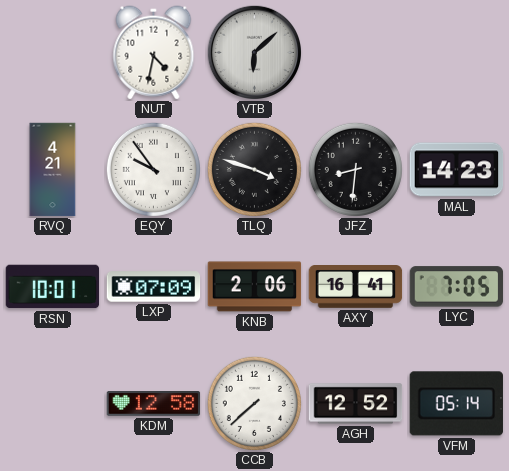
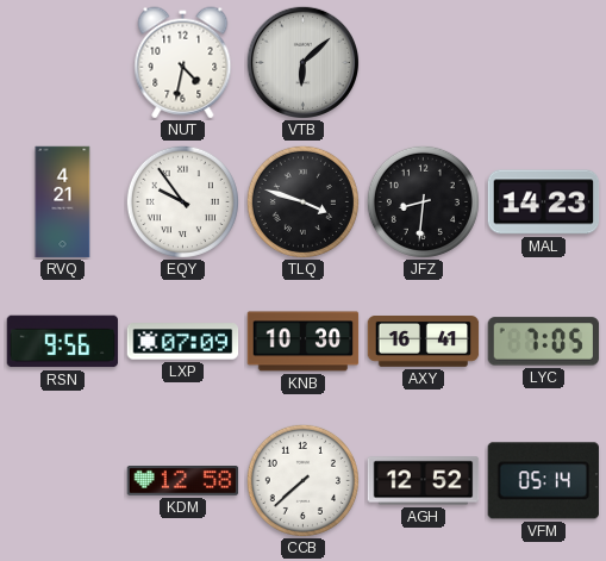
RSN: 10:01 -> 9:56 (63, 342)
KNB: 2:06 -> 10:30 (304, 342)
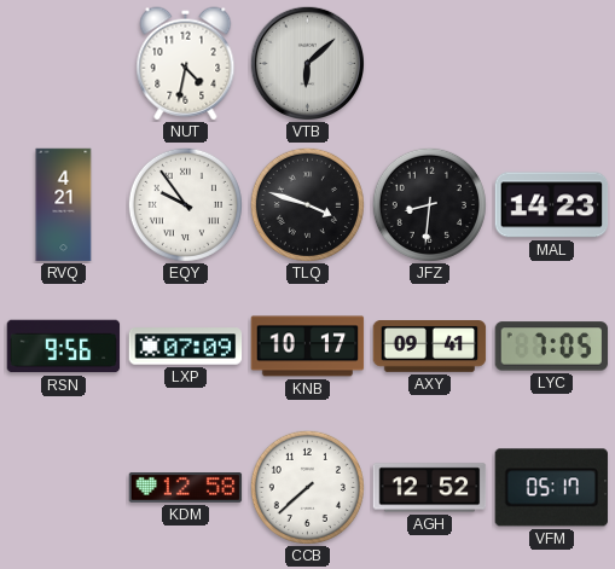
KNB: 10:30 -> 10:17 (308, 347)
AXY: 16:41 -> 09:41 (430, 347)
VFM: 05:14 -> 05:17 (551, 488)
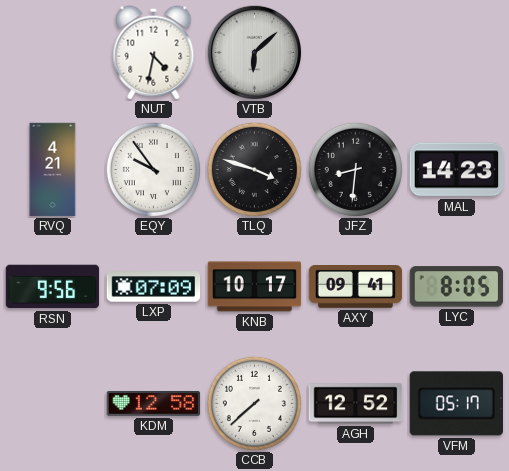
LYC: 7:05 -> 8:05 (457, 287)
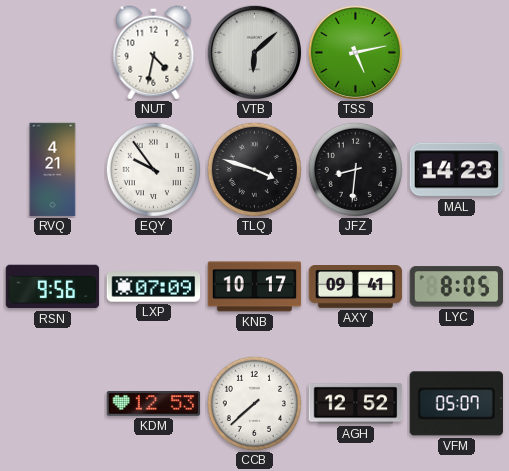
TSS: none -> 5:13 (355, 52)
KDM: 12:58 -> 12:53 (154, 404)
VFM: 05:17 -> 05:07 (456, 404)
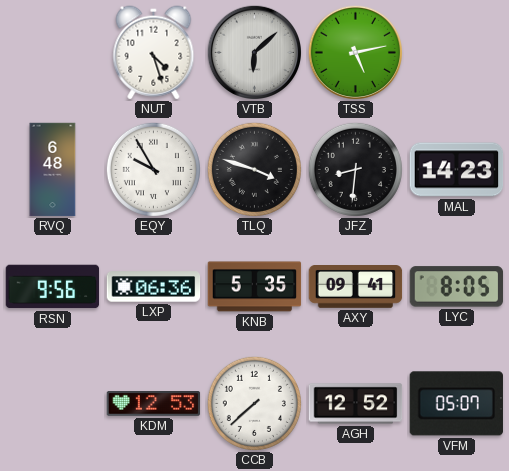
NUT: 4:32 -> 4:27 (154, 53)
RVQ: 4:21 -> 6:48 (53, 170)
EQY: 9:54 -> 9:55 (153, 169)
LXP: 07:09 -> 06:36 (154, 287)
KNB: 10:17 -> 5:35 (255, 287)
